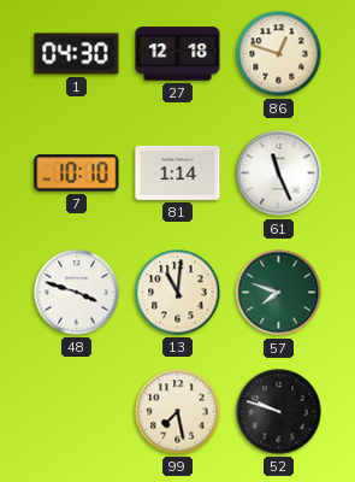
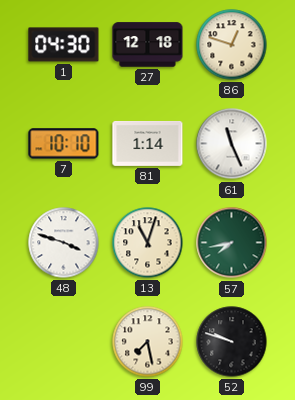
13: 11:01 -> 11:03 (148, 243)
57: 7:48 -> 7:43 (232, 243)
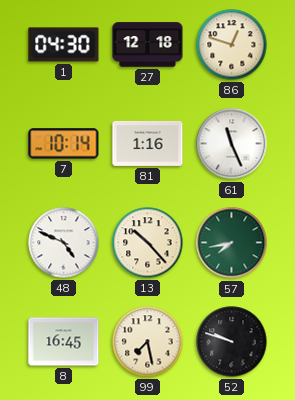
7: 10:10 -> 10:14 (64, 144)
81: 1:14 -> 1:16 (148, 143)
48: 3:48 -> 4:49 (64, 243)
13: 11:03 -> 10:23 (148, 243)
8: none -> 16:45 (64, 342)
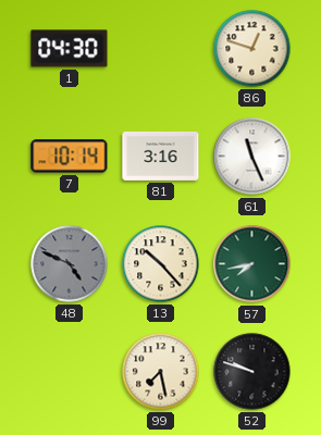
27: 12:18 -> none (148, 45)
81: 1:16 -> 3:16 (161, 156)
48 dial: white -> grey (70, 264)
8: 16:45 -> none (64, 342)
